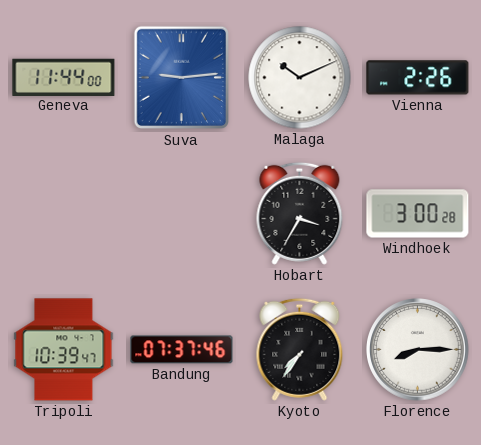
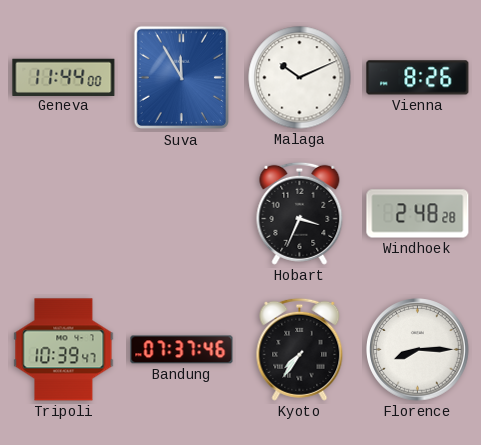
Suva: 9:14 -> 11:55 (181, 78)
Vienna: 2:26 -> 8:26 (418, 78)
Hobart: 3:35 -> 3:34 (300, 213)
Windhoek: 3:00 -> 2:48 (418, 214)
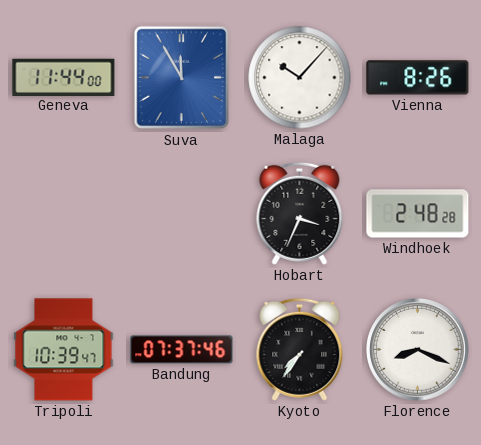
Malaga: 10:11 -> 10:07 (300, 78)
Florence: 8:15 -> 8:19 (418, 350)
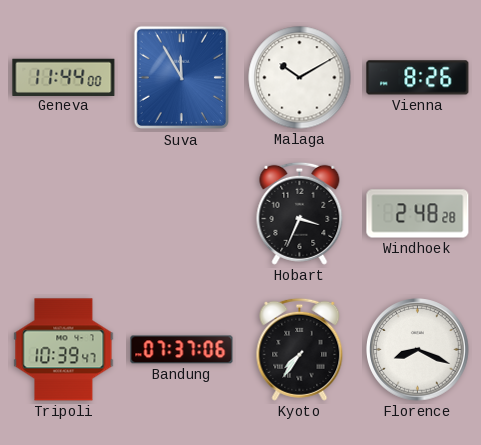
Malaga: 10:07 -> 10:10 (300, 78)
Bandung: 07:37:46 -> 07:37:06 (182, 350)
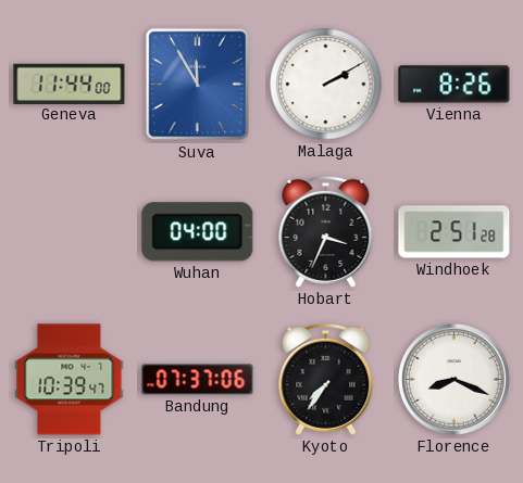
Malaga: 10:10 -> 2:10 (326, 85)
Wuhan: none -> 04:00 (198, 232)
Windhoek: 2:48 -> 2:51 (454, 232)
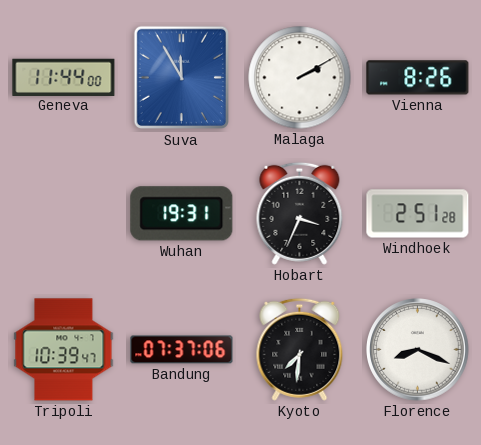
Wuhan: 04:00 -> 19:31 (182, 214)
Kyoto: 7:36 -> 7:31 (300, 349)
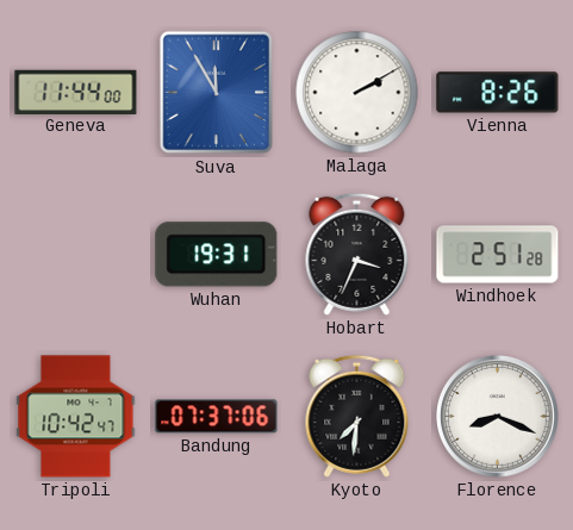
Tripoli: 10:39 -> 10:42 (76, 417)
